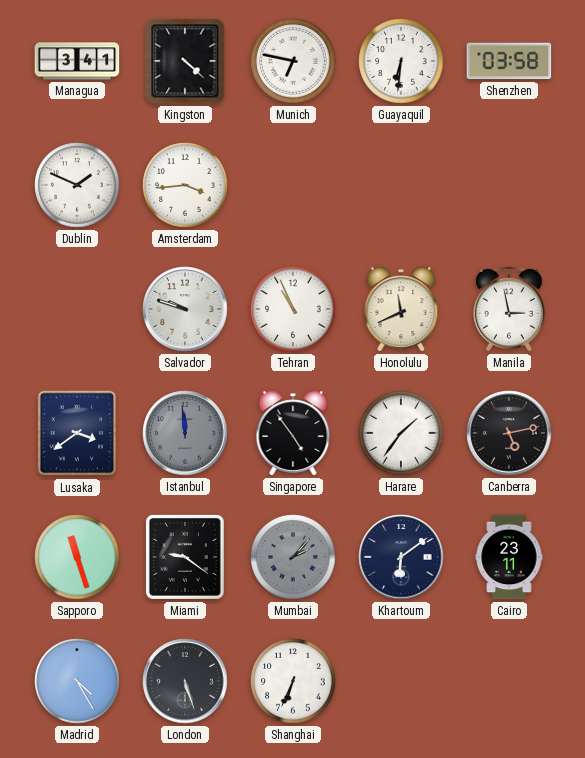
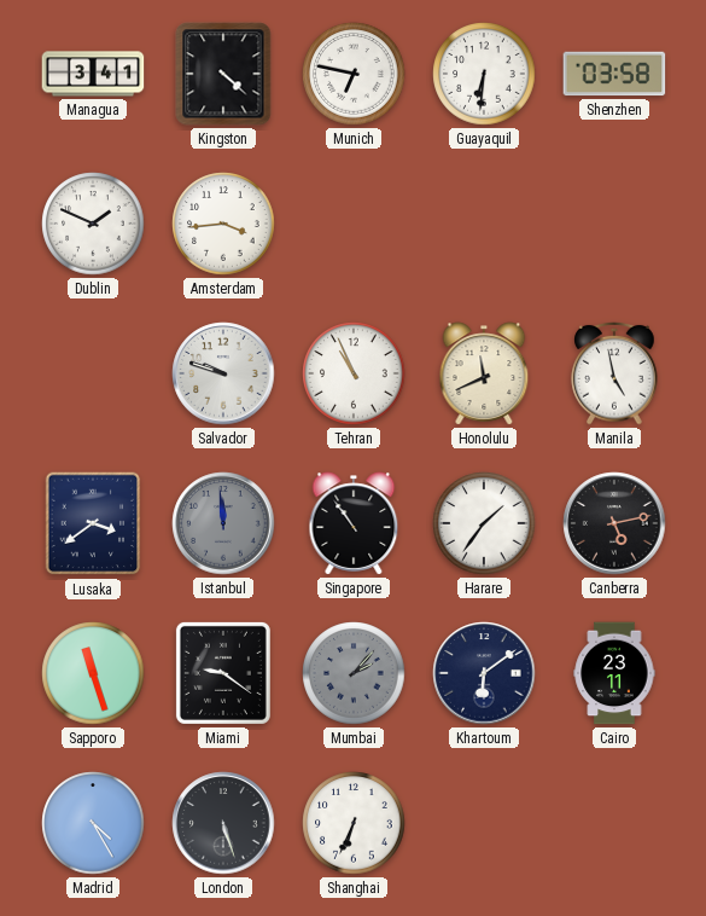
Manila: 2:58 -> 4:58 (614, 373)
Singapore: 4:54 -> 10:54 (354, 523)
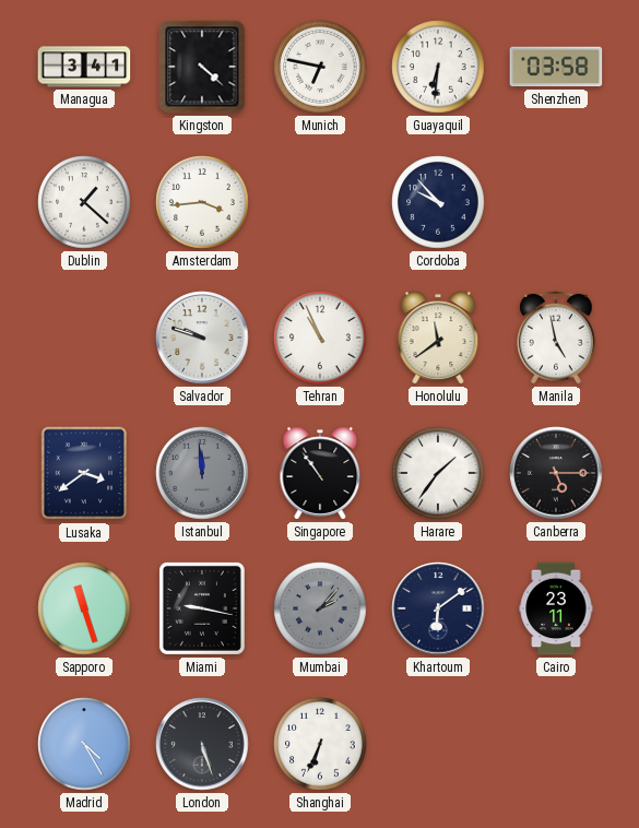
Dublin: 1:49 -> 1:22 (84, 202)
Cordoba: none -> 9:53 (438, 202)
Honolulu: 11:41 -> 11:39 (438, 338)
Canberra: 5:13 -> 5:15 (556, 473)
Miami: 9:21 -> 9:17 (202, 608)
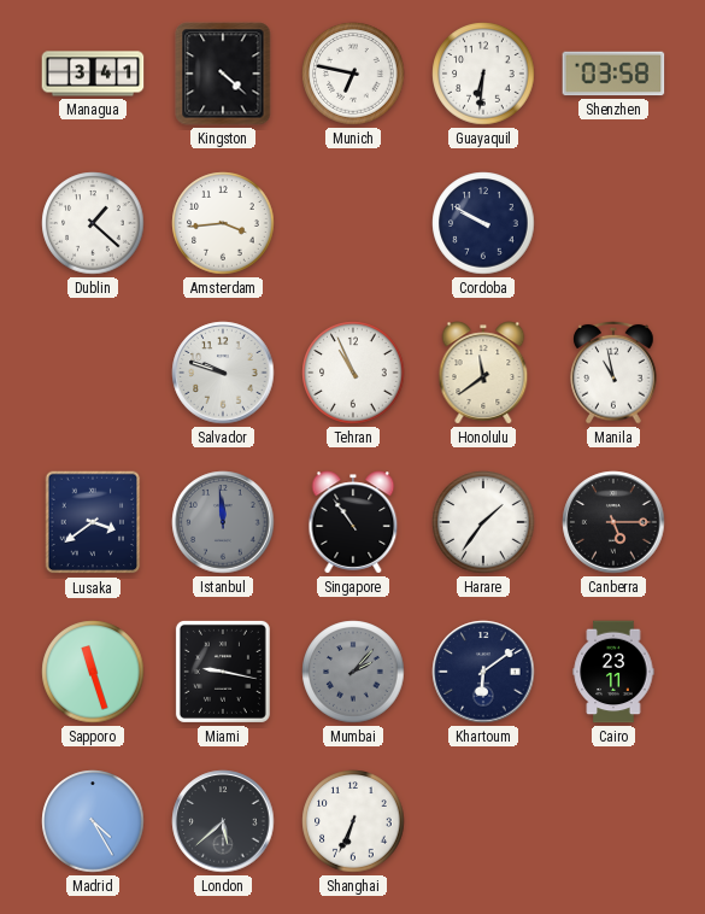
Cordoba: 9:53 -> 9:50 (483, 223)
Manila: 4:58 -> 10:58 (613, 373)
London: 5:27 -> 5:38 (223, 821)
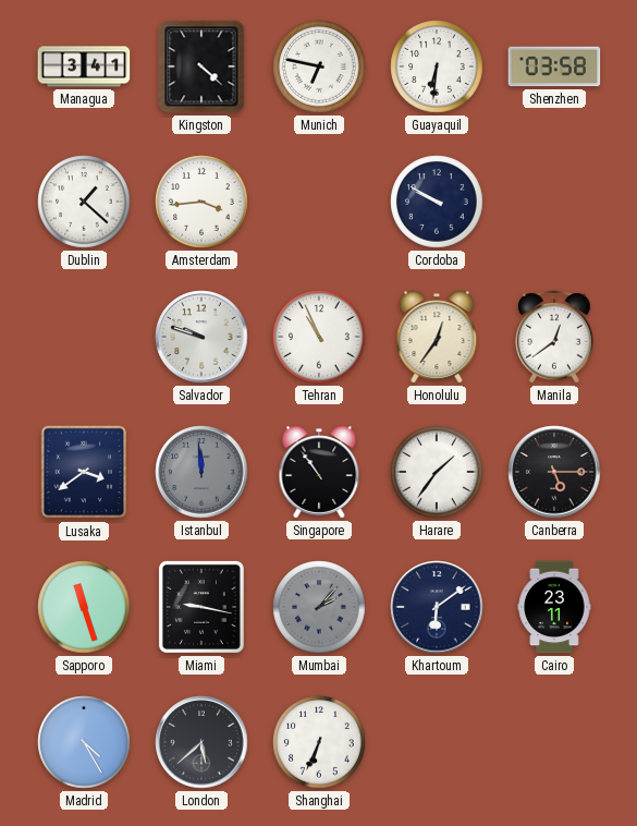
Honolulu: 11:39 -> 12:36 (437, 337)
Manila: 10:58 -> 12:39 (554, 337)
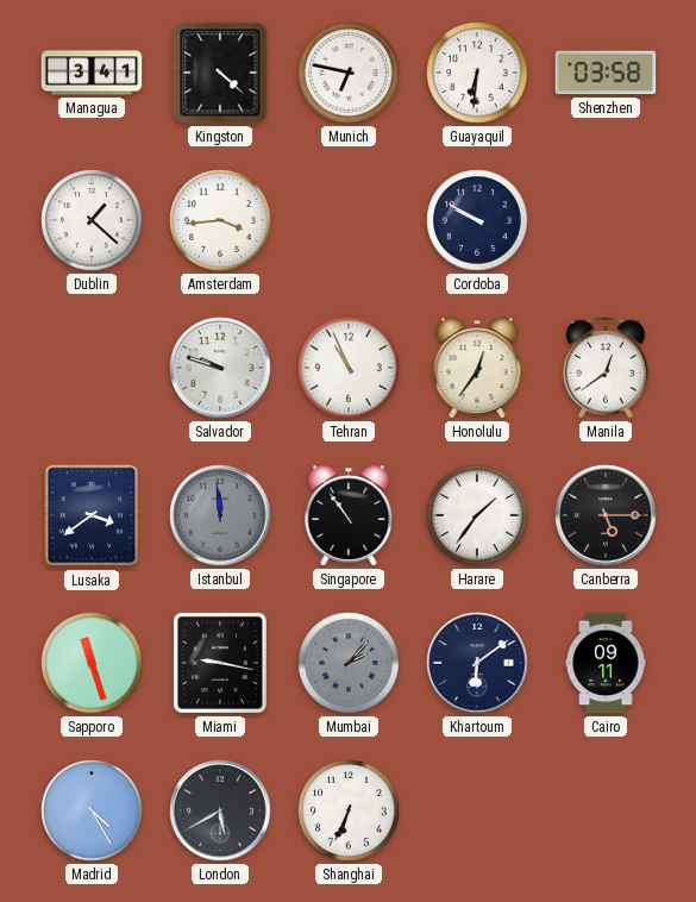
Cairo: 23:11 -> 09:11 (606, 663)
London: 5:38 -> 5:40 (220, 810)
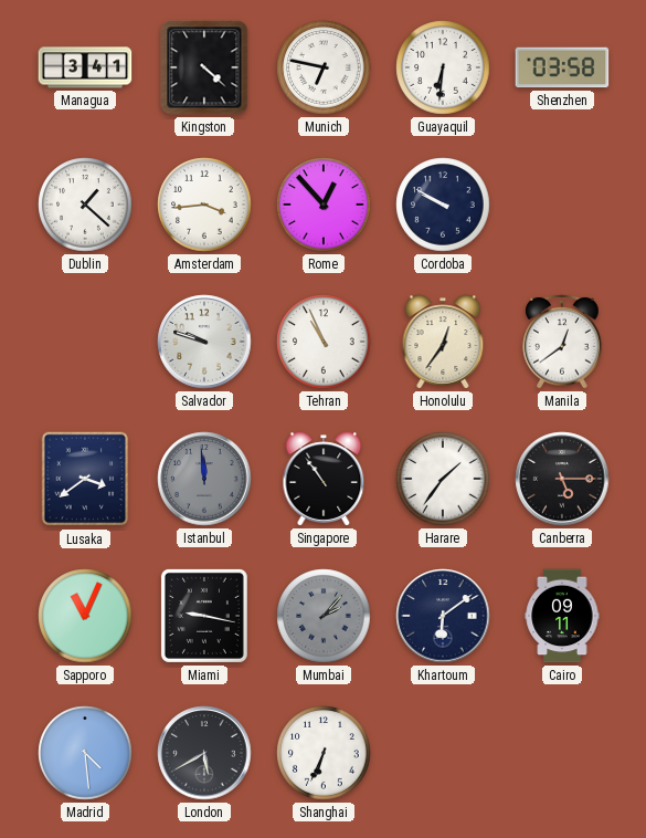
Rome: none -> 12:53 (324, 205)
Sapporo: 11:27 -> 11:04 (85, 616)
Madrid: 4:25 -> 4:29 (85, 753)
